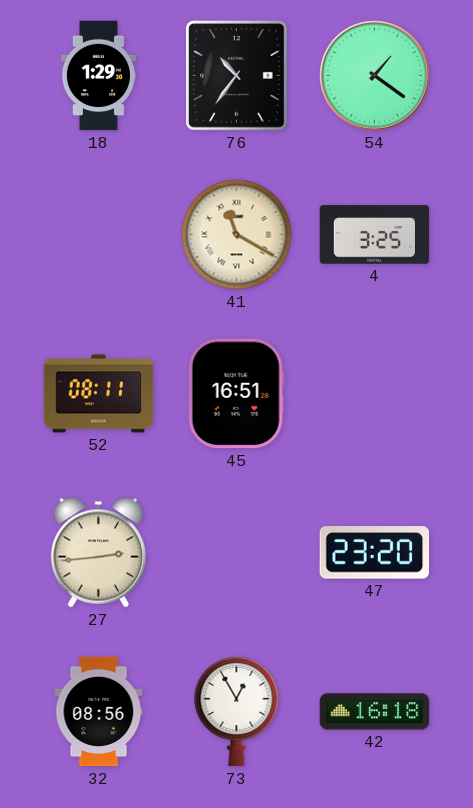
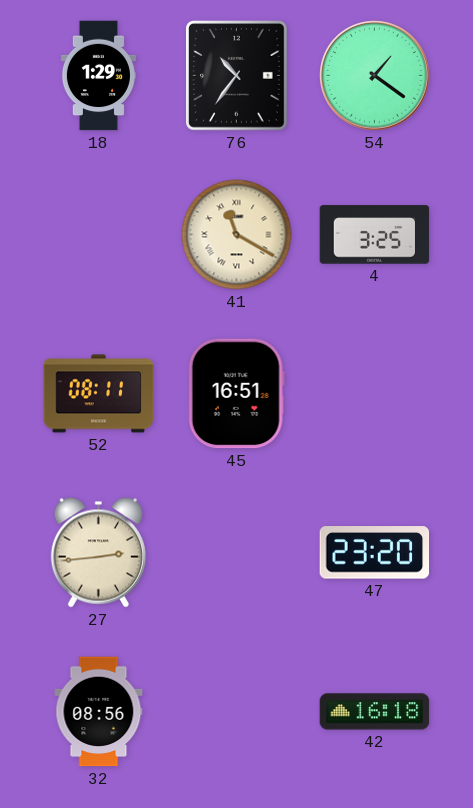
73: 12:55 -> none (237, 711)
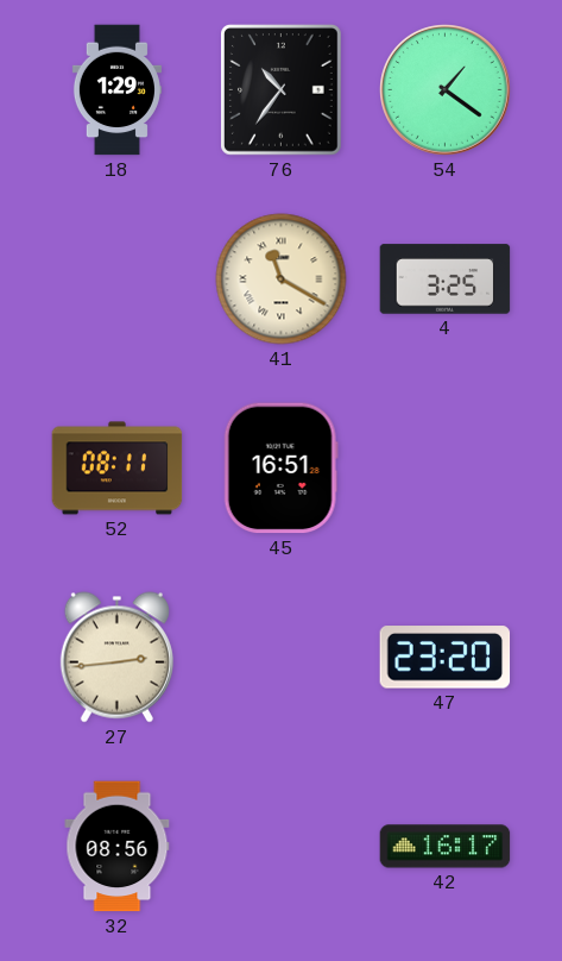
42: 16:18 -> 16:17 (446, 847)
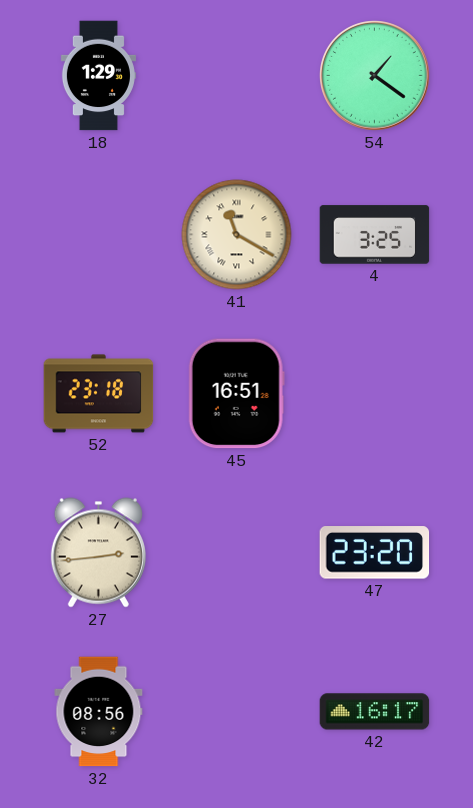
76: 10:36 -> none (282, 90)
52: 08:11 -> 23:18 (99, 394)
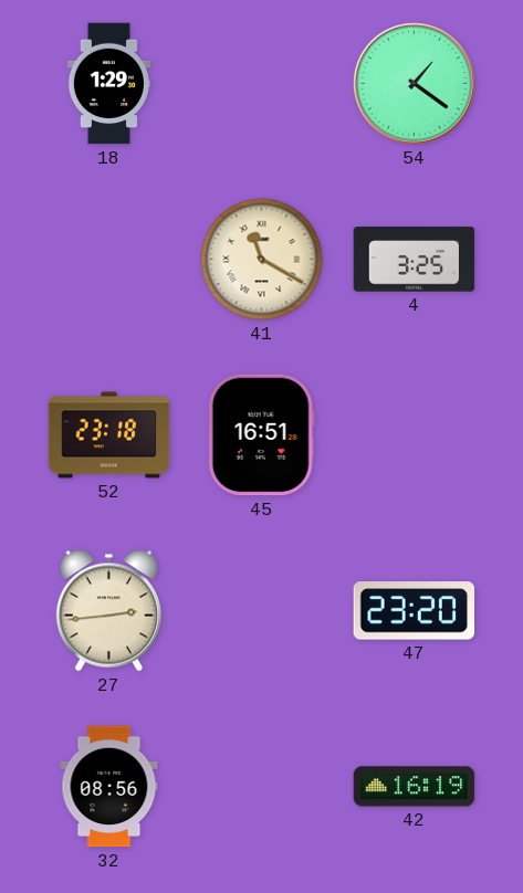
42: 16:17 -> 16:19 (415, 787)
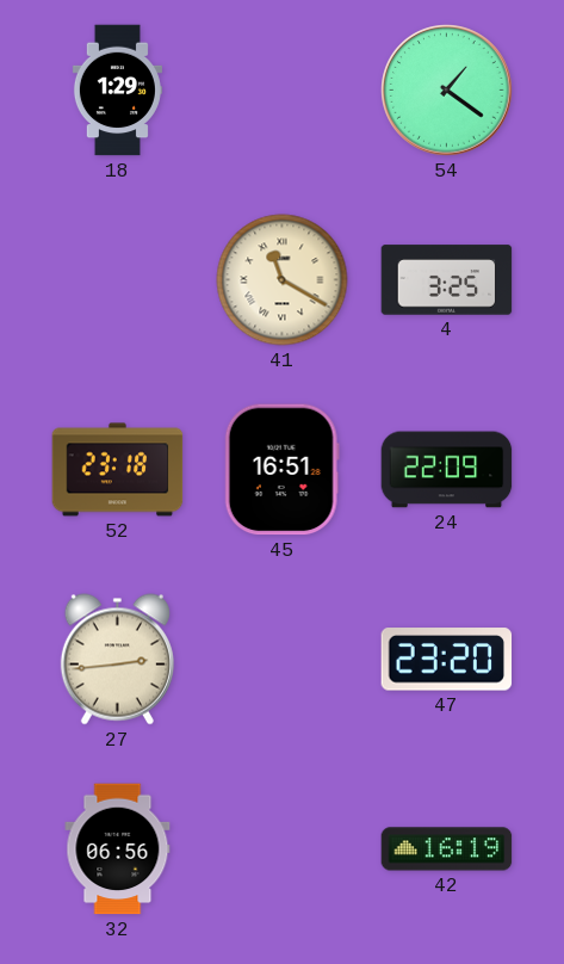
24: none -> 22:09 (447, 470)
32: 08:56 -> 06:56 (118, 849)
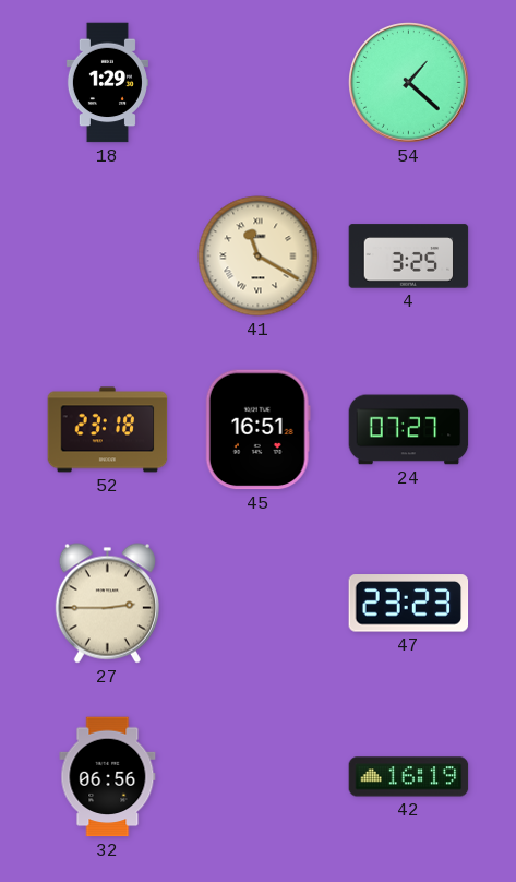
54: 1:21 -> 1:22 (409, 83)
24: 22:09 -> 07:27 (409, 430)
27: 2:44 -> 2:45 (107, 604)
47: 23:20 -> 23:23 (409, 604)
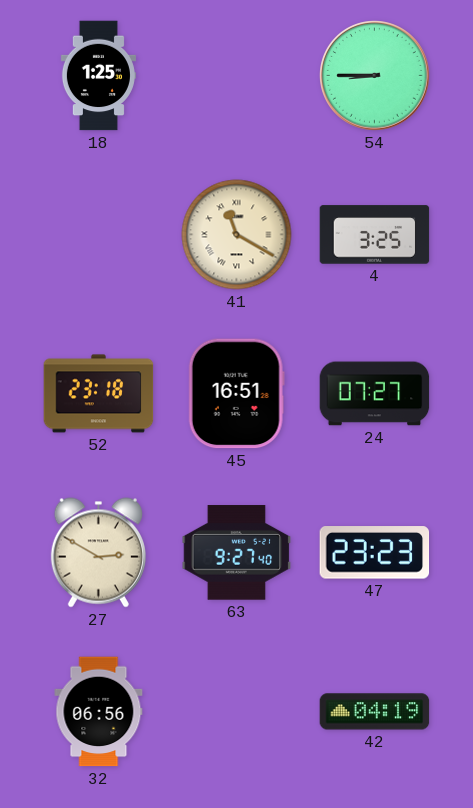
18: 1:29 -> 1:25 (98, 76)
54: 1:22 -> 8:45 (375, 76)
27: 2:45 -> 2:50 (98, 553)
63: none -> 9:27 (237, 553)
42: 16:19 -> 04:19 (375, 712)
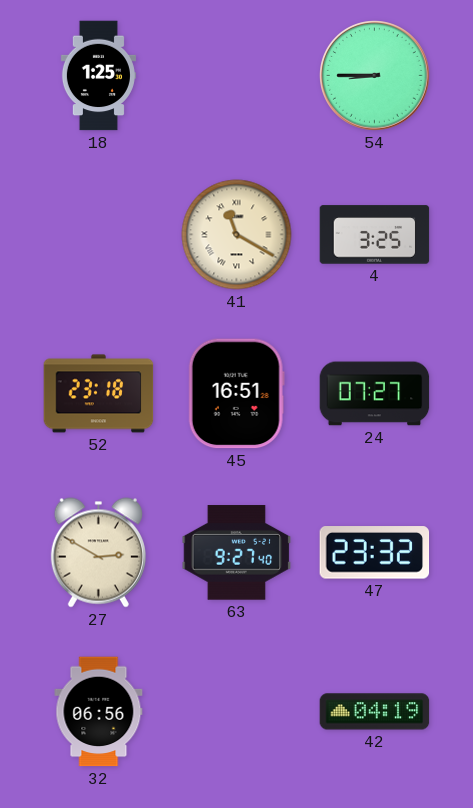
47: 23:23 -> 23:32 (375, 553)
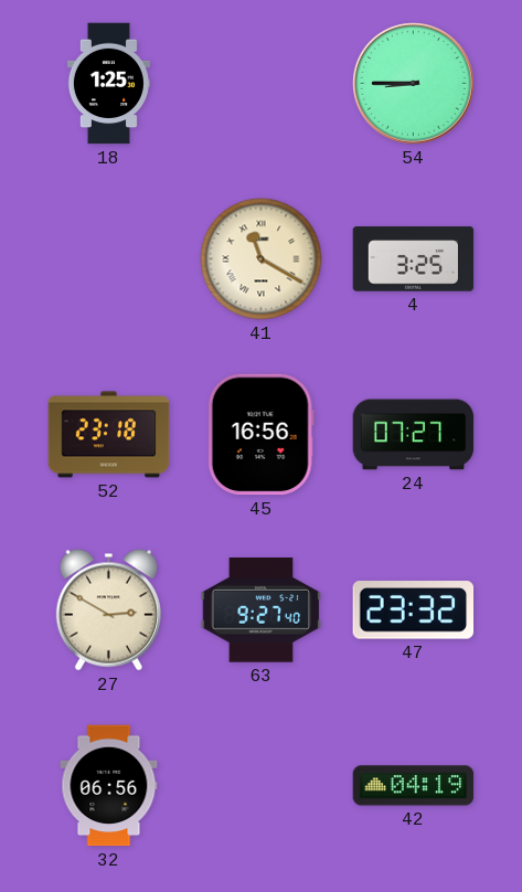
45: 16:51 -> 16:56 (260, 435)
